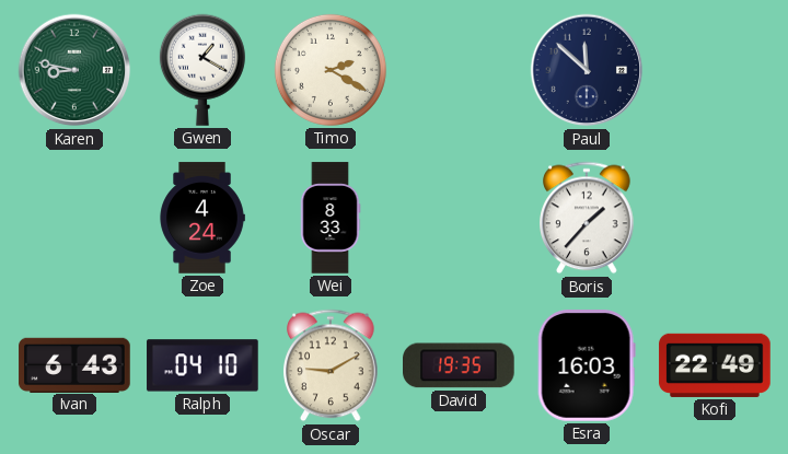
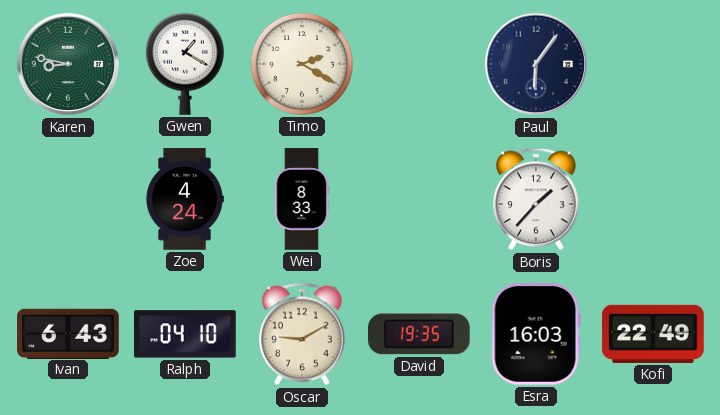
Paul: 11:52 -> 6:06 (536, 64)
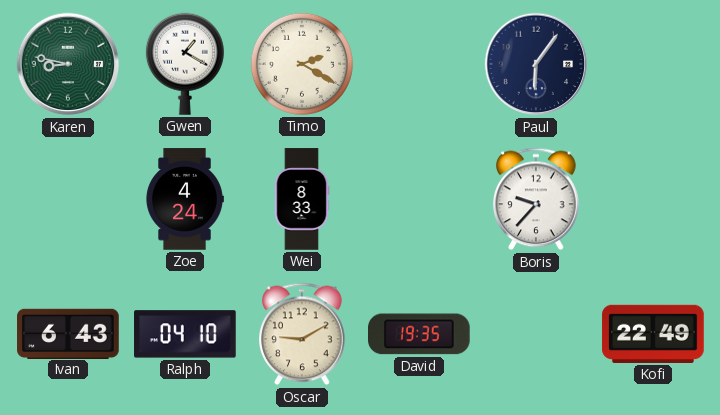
Boris: 1:37 -> 9:37 (536, 199)
Esra: 16:03 -> none (536, 335)
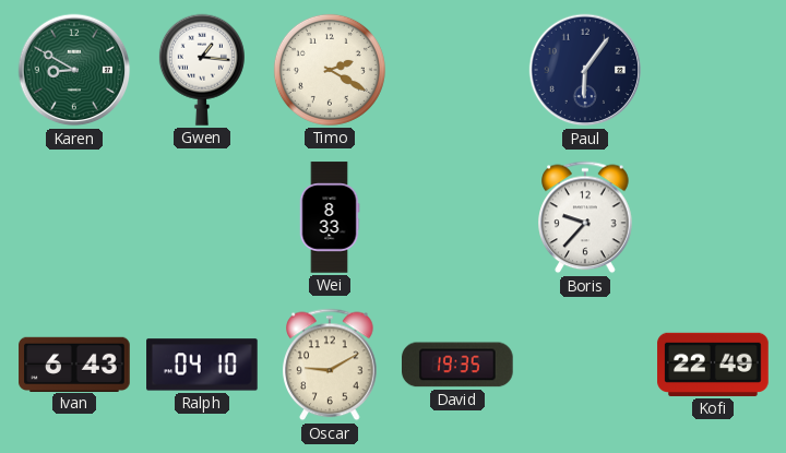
Karen: 8:47 -> 8:50 (74, 70)
Gwen: 1:20 -> 1:16 (202, 70)
Zoe: 4:24 -> none (185, 199)
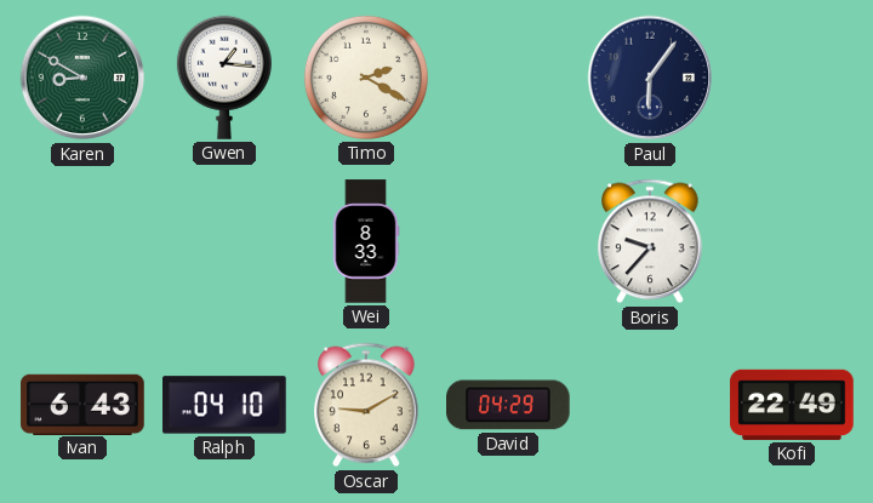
David: 19:35 -> 04:29 (509, 405)
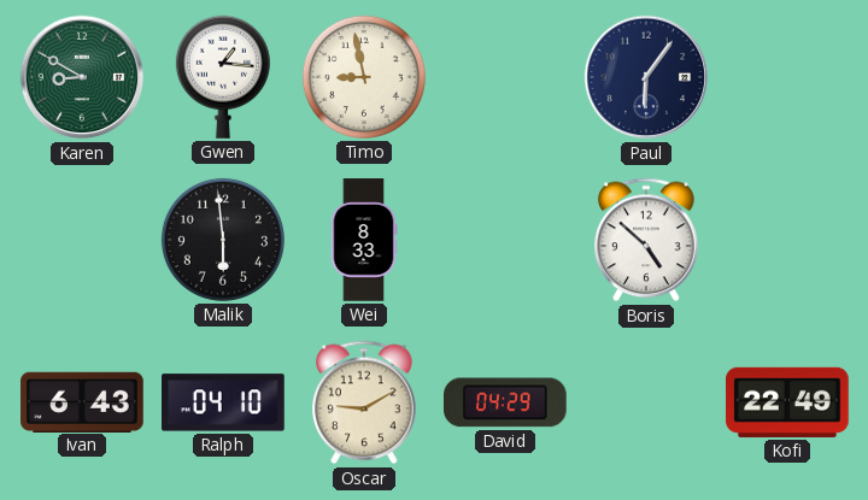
Timo: 2:20 -> 8:58 (364, 77)
Malik: none -> 5:59 (223, 240)
Boris: 9:37 -> 4:52 (646, 240)
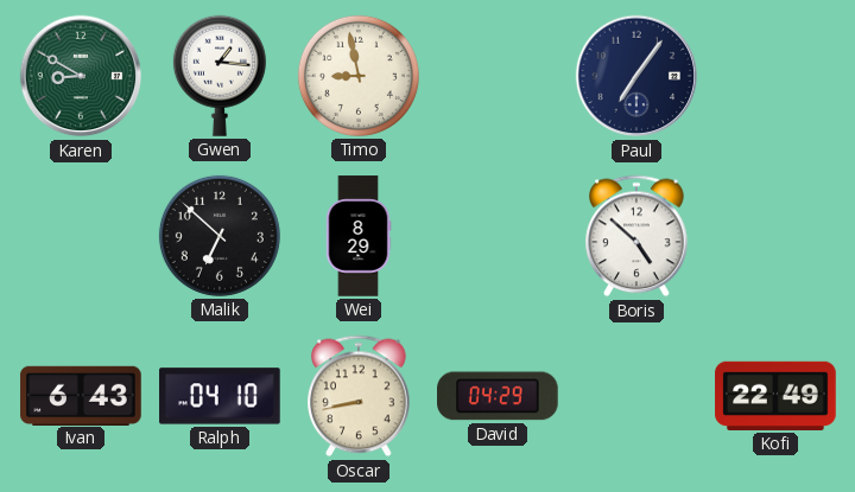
Paul: 6:06 -> 7:06 (636, 76)
Malik: 5:59 -> 6:52 (220, 236)
Wei: 8:33 -> 8:29 (359, 236)
Oscar: 9:10 -> 8:43 (359, 396)
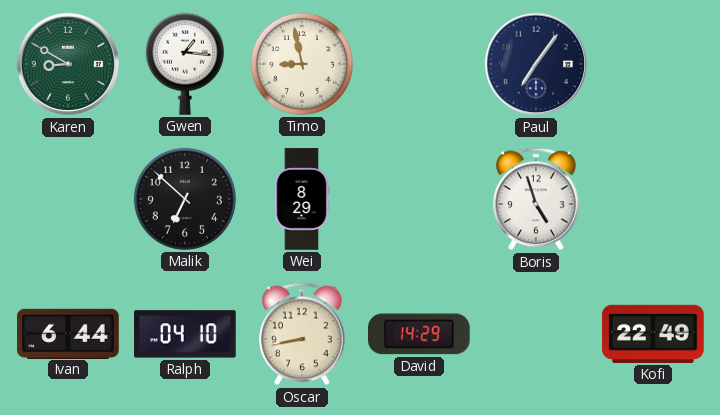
Boris: 4:52 -> 4:57 (536, 199)
Ivan: 6:43 -> 6:44 (68, 333)
David: 04:29 -> 14:29 (420, 334)
